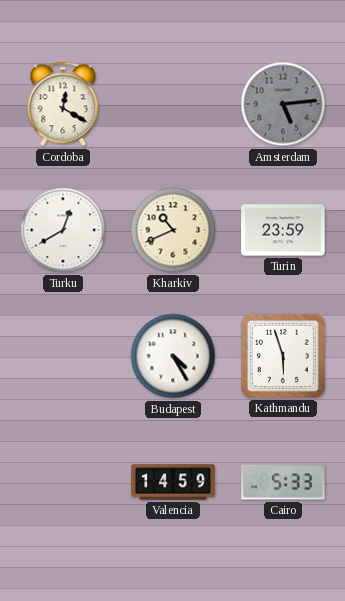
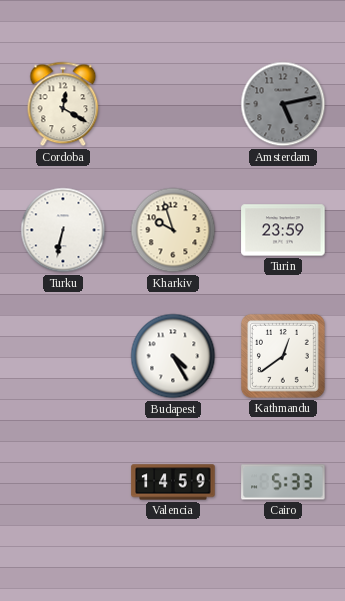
Amsterdam: 5:14 -> 5:13 (283, 104)
Turku: 12:40 -> 6:32 (63, 230)
Kharkiv: 10:41 -> 9:57 (173, 230)
Kathmandu: 5:57 -> 12:39 (283, 356)
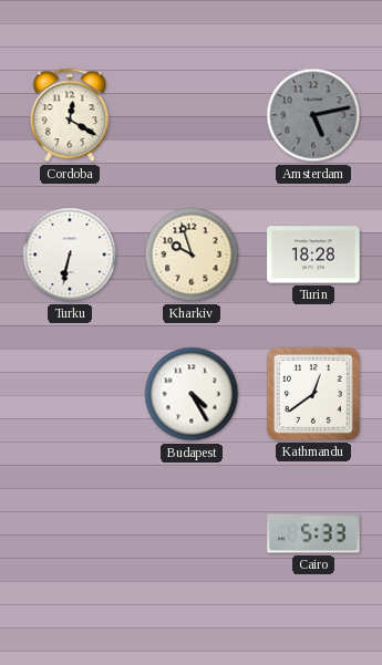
Turin: 23:59 -> 18:28 (313, 254)
Valencia: 14:59 -> none (173, 482)
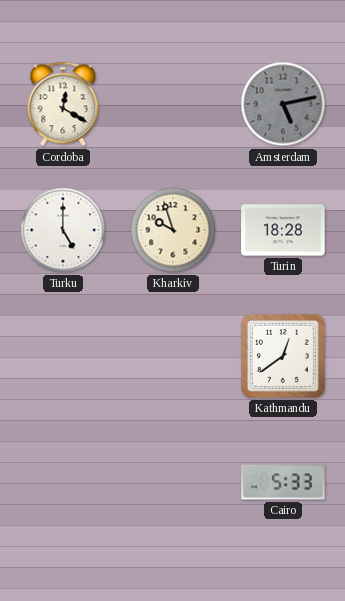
Turku: 6:32 -> 5:00 (63, 230)
Budapest: 4:25 -> none (192, 394)
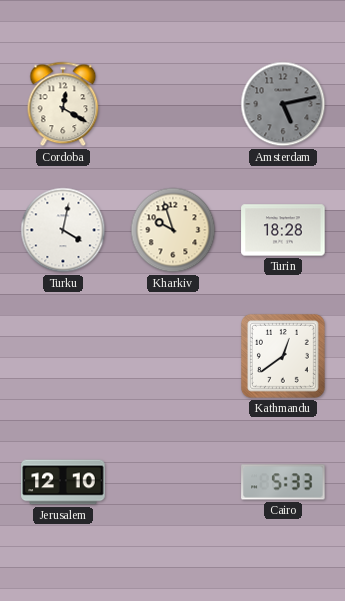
Turku: 5:00 -> 4:02 (63, 230)
Jerusalem: none -> 12:10 (63, 482)
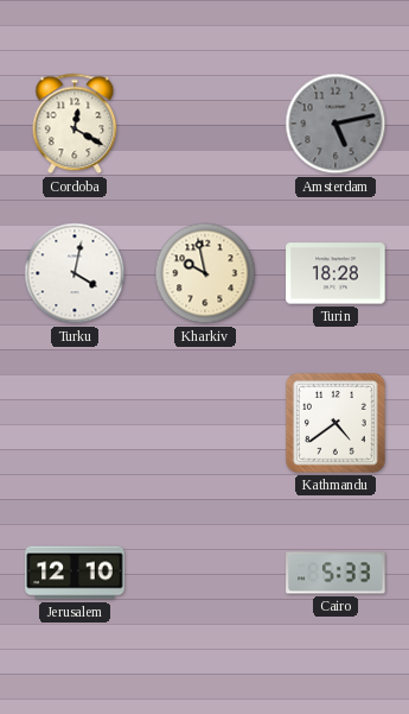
Kharkiv: 9:57 -> 9:58 (205, 273)
Kathmandu: 12:39 -> 4:39 (335, 423)
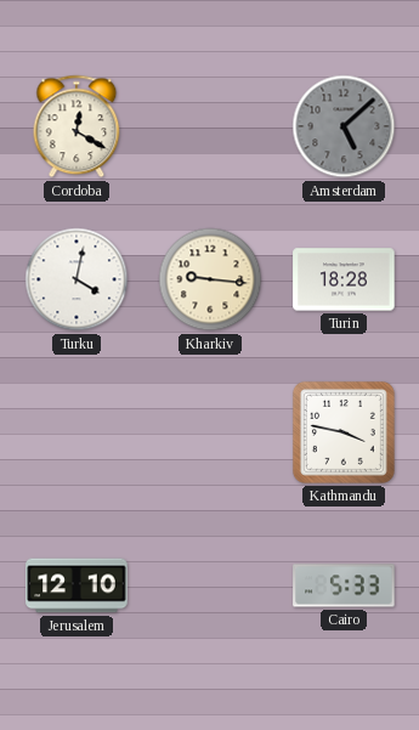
Amsterdam: 5:13 -> 5:08 (344, 126)
Kharkiv: 9:58 -> 9:16 (210, 279)
Kathmandu: 4:39 -> 3:47 (344, 432)
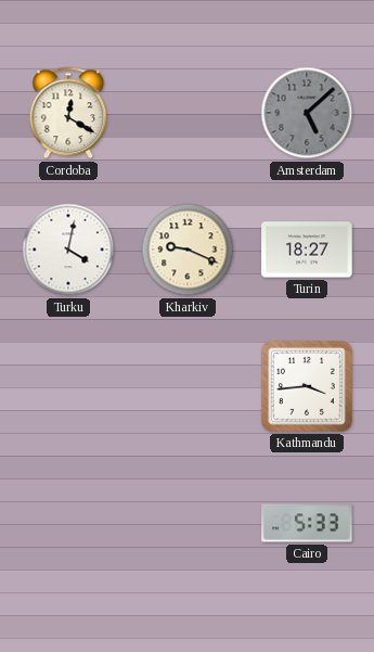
Kharkiv: 9:16 -> 9:19 (188, 250)
Turin: 18:28 -> 18:27 (307, 250)
Kathmandu: 3:47 -> 3:44 (307, 386)
Jerusalem: 12:10 -> none (77, 585)
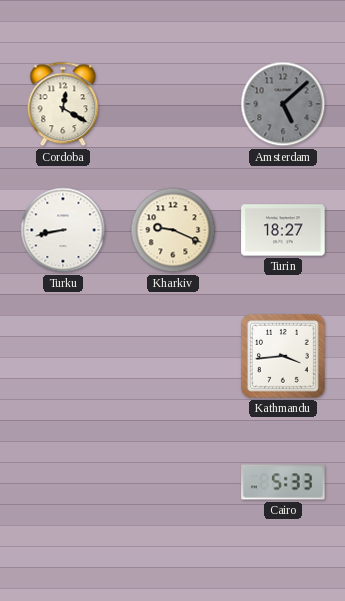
Turku: 4:02 -> 8:43 (63, 230)
